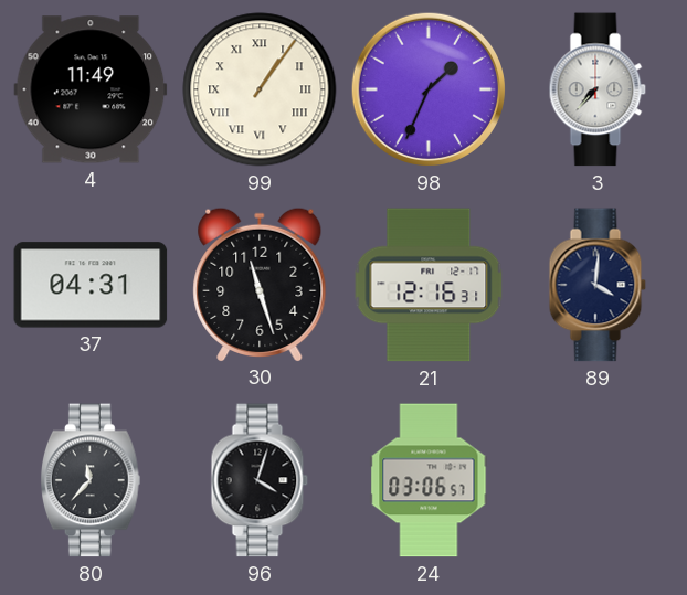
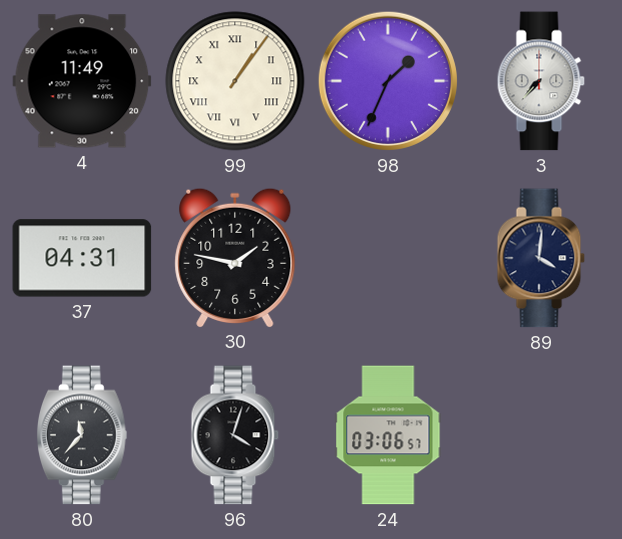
30: 11:27 -> 1:47 (235, 257)
21: 12:16 -> none (429, 285)
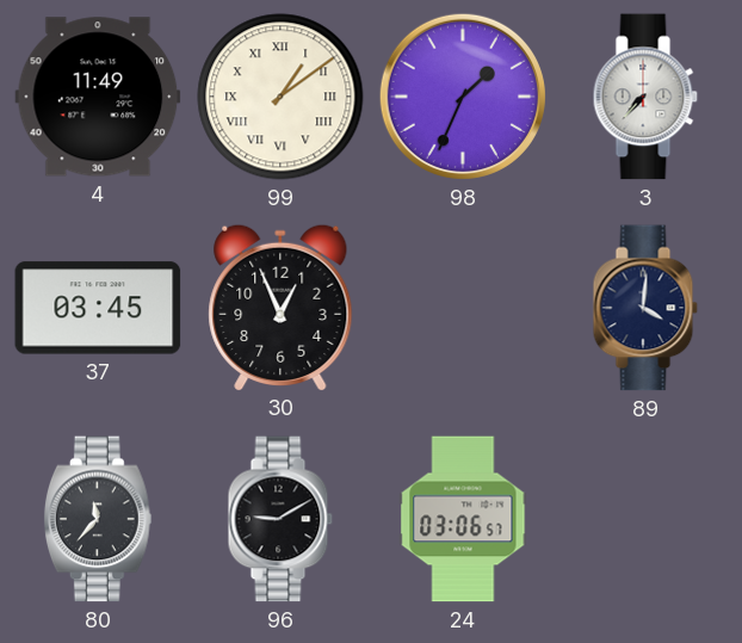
99: 1:06 -> 1:09 (280, 97)
37: 04:31 -> 03:45 (98, 308)
30: 1:47 -> 12:56 (280, 307)
96: 4:03 -> 9:10 (280, 519)
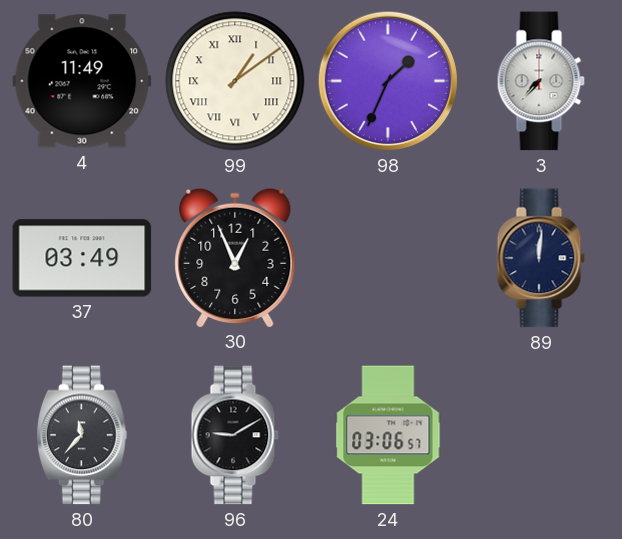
37: 03:45 -> 03:49 (82, 258)
89: 4:01 -> 12:01 (541, 258)
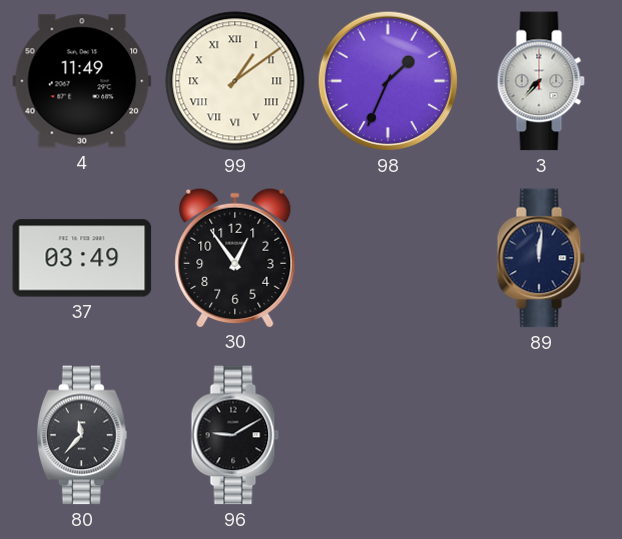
30: 12:56 -> 12:54 (235, 257)
24: 03:06 -> none (388, 435)
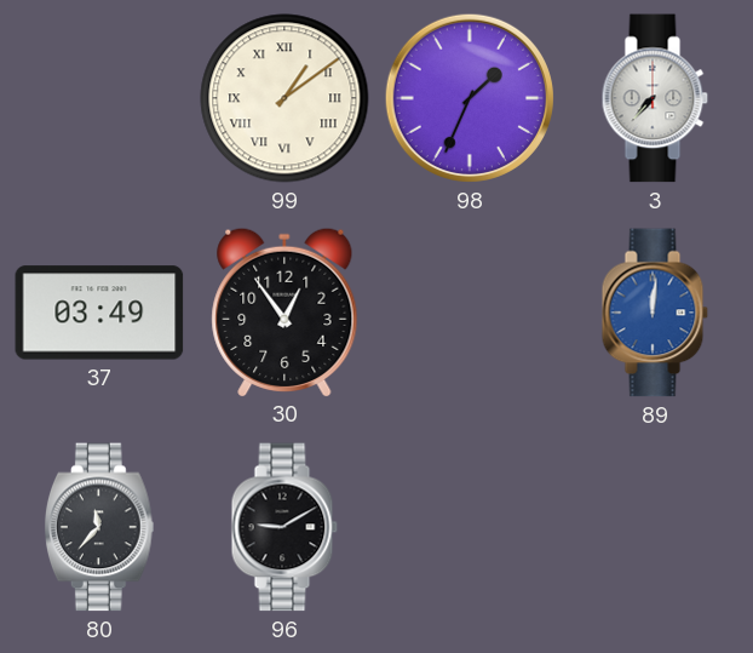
4: 11:49 -> none (82, 81)
89 dial: navy -> blue (655, 313)
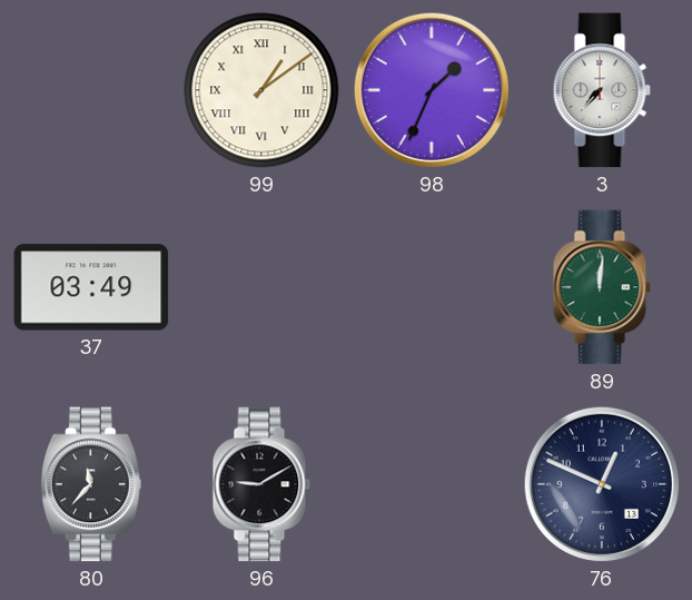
30: 12:54 -> none (284, 311)
89 dial: blue -> green (602, 287)
76: none -> 12:49 (602, 484)
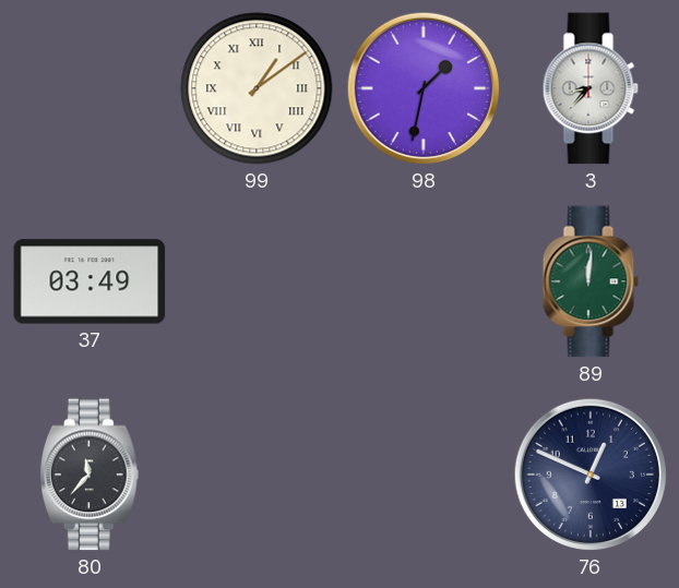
98: 1:34 -> 1:32 (424, 88)
3: 7:37 -> 8:37 (591, 88)
96: 9:10 -> none (261, 484)
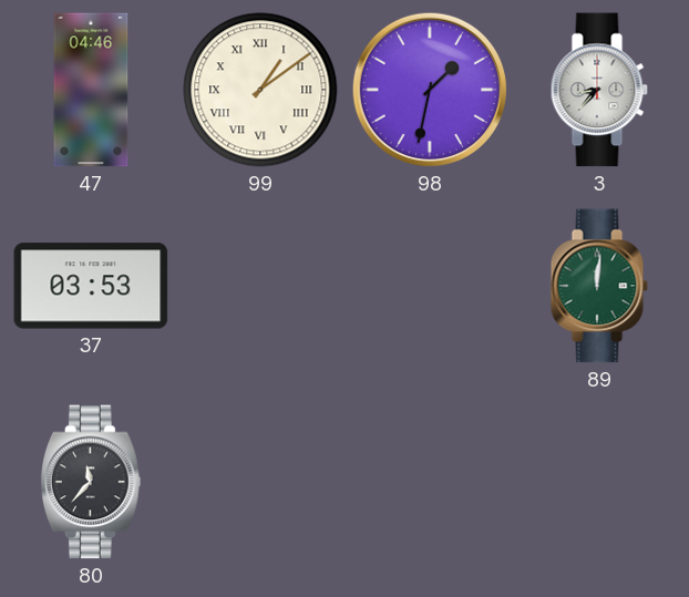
47: none -> 04:46 (91, 90)
37: 03:49 -> 03:53 (91, 286)
76: 12:49 -> none (591, 475)
